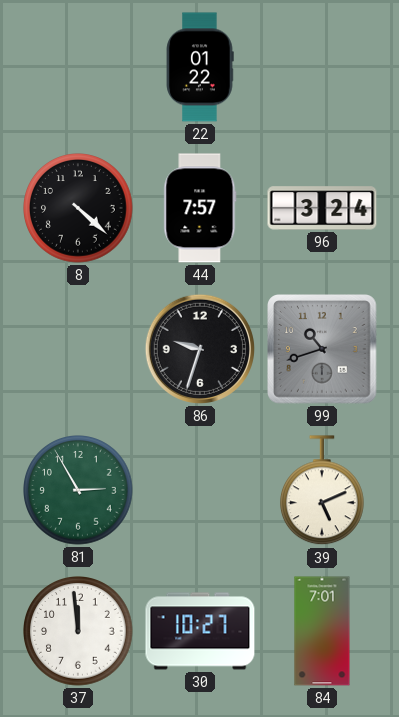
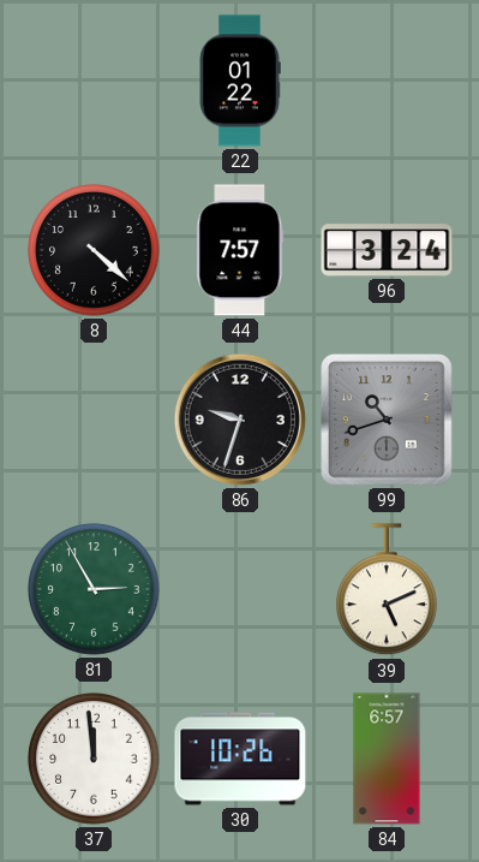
30: 10:27 -> 10:26 (240, 759)
84: 7:01 -> 6:57 (387, 759)
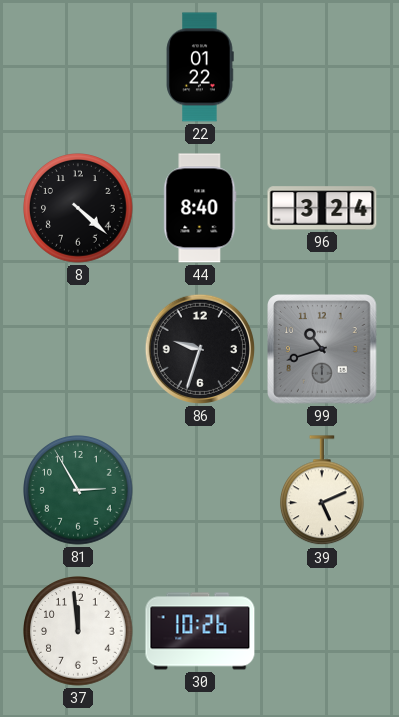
44: 7:57 -> 8:40 (200, 208)
84: 6:57 -> none (387, 759)
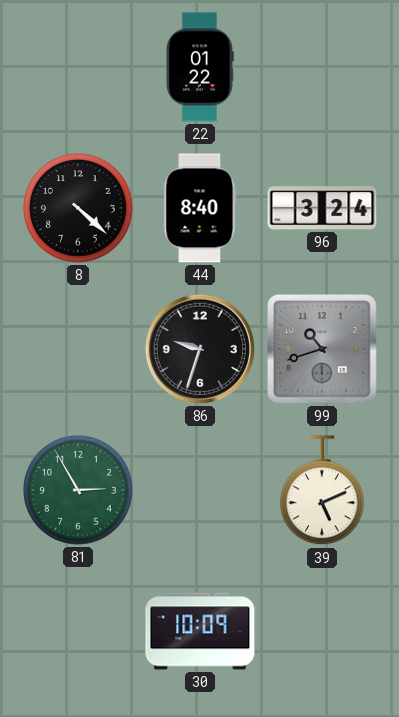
37: 11:59 -> none (78, 631)
30: 10:26 -> 10:09 (200, 631)
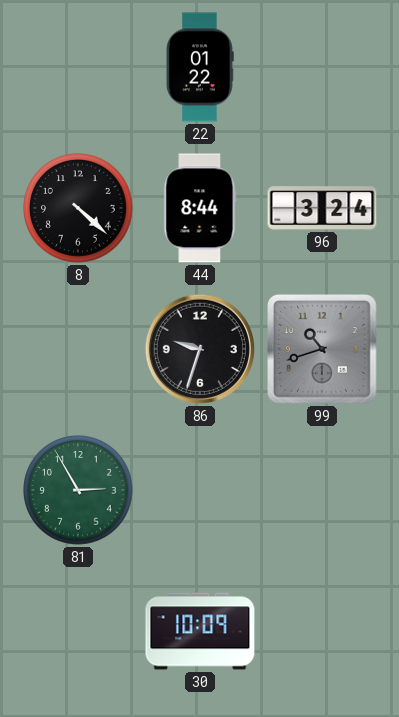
44: 8:40 -> 8:44 (200, 208)
39: 5:11 -> none (323, 491)
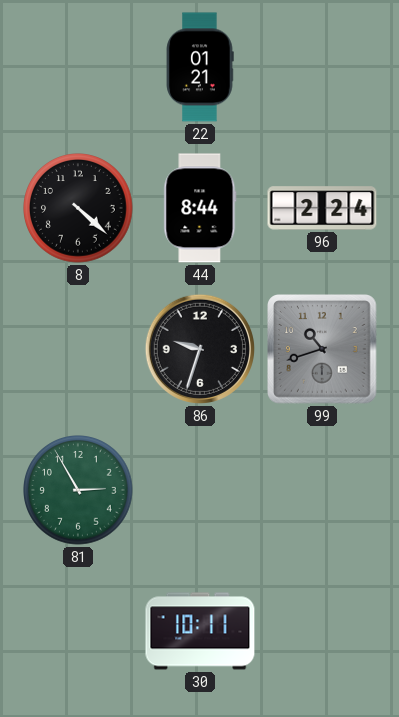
22: 01:22 -> 01:21 (200, 67)
96: 3:24 -> 2:24 (322, 208)
30: 10:09 -> 10:11 (200, 631)
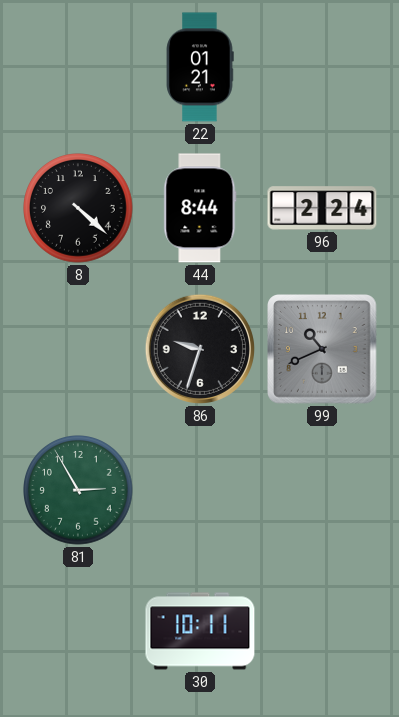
99: 10:42 -> 10:41 (322, 349)
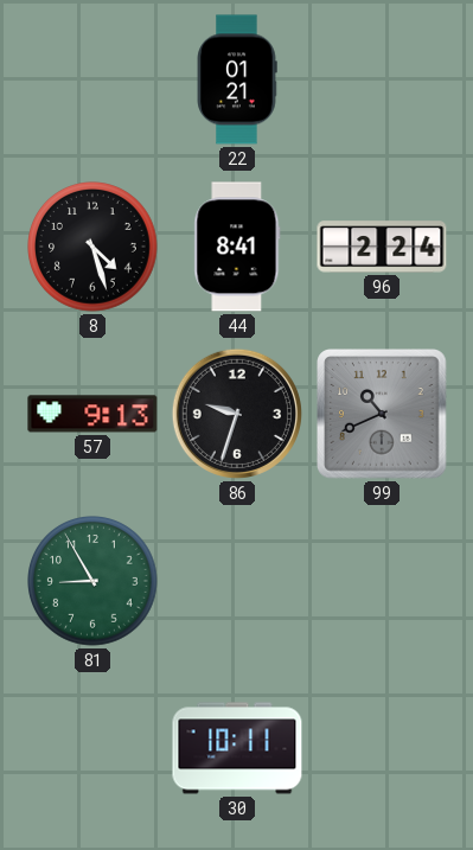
8: 4:22 -> 4:27 (92, 247)
44: 8:44 -> 8:41 (237, 247)
57: none -> 9:13 (92, 414)
81: 2:55 -> 8:55 (92, 581)
